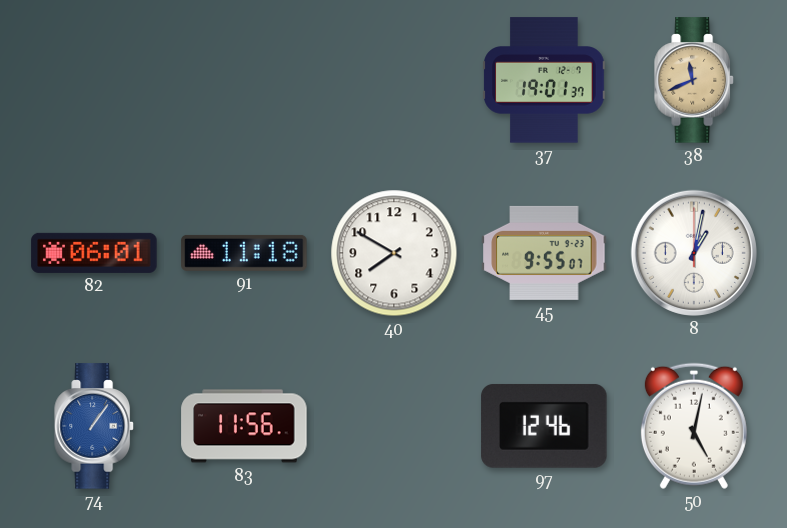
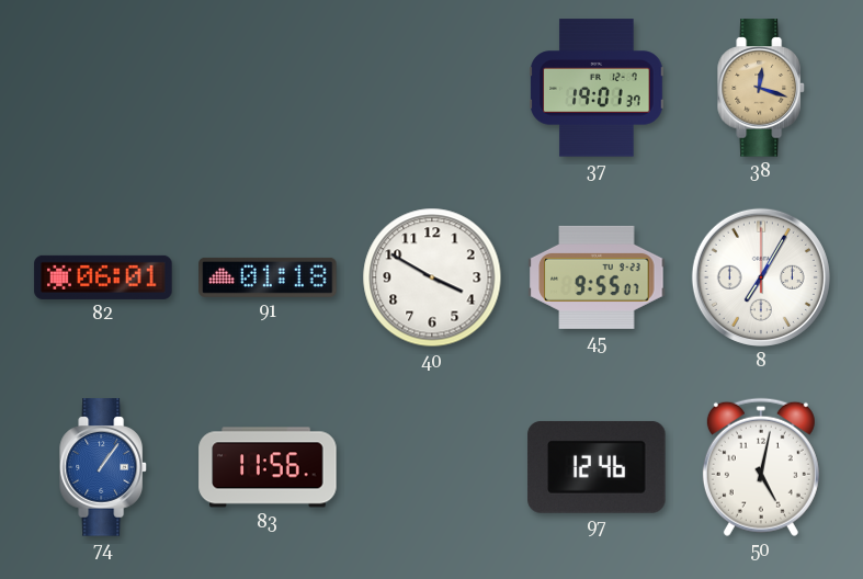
38: 11:41 -> 12:18 (761, 88)
91: 11:18 -> 01:18 (268, 277)
40: 7:50 -> 3:50 (432, 277)
8: 1:02 -> 7:05 (761, 277)
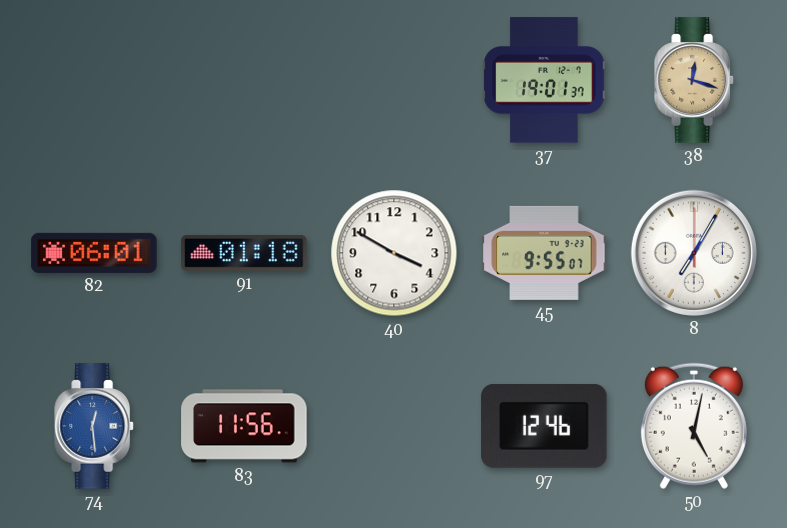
74: 1:06 -> 12:29 (94, 426)
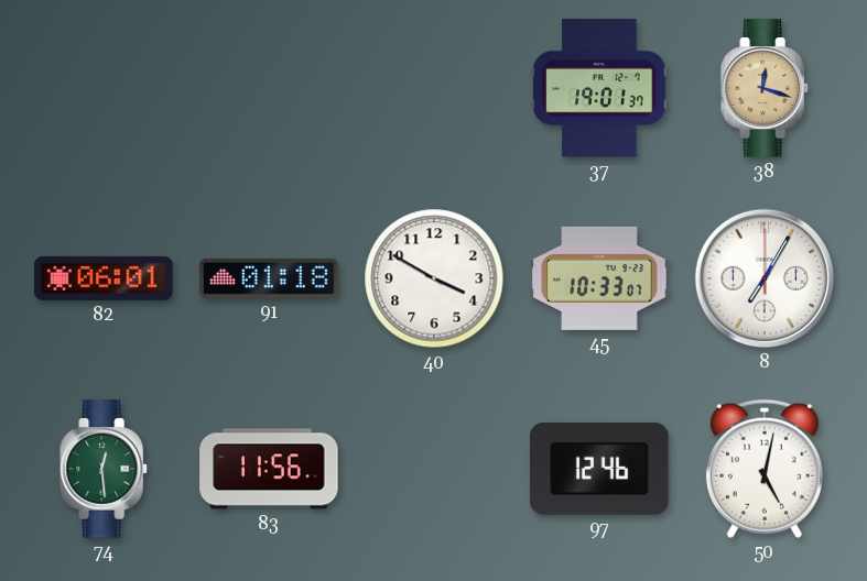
45: 9:55 -> 10:33 (599, 278)
74 dial: blue -> green (104, 469)
